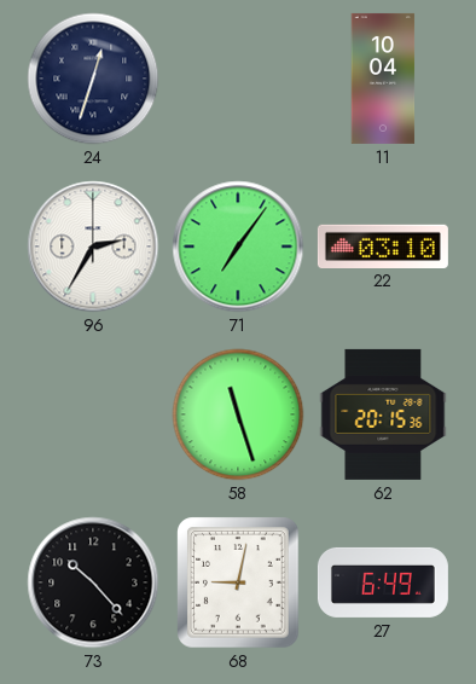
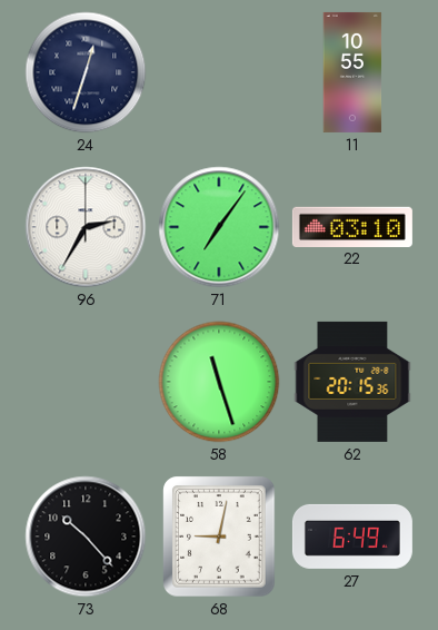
11: 10:04 -> 10:55 (352, 72)
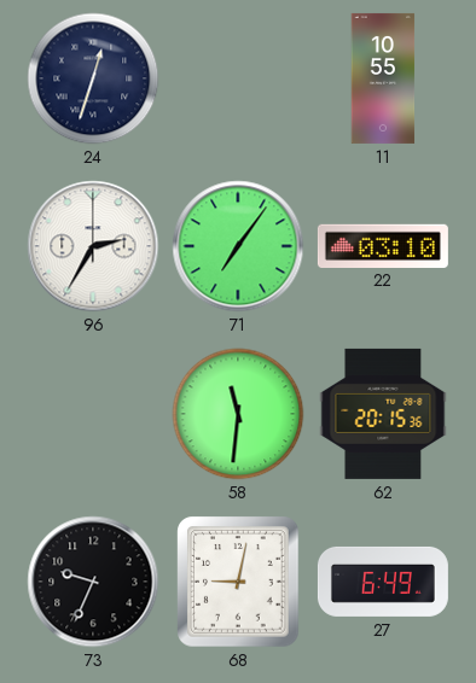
58: 11:27 -> 11:31 (238, 414)
73: 10:23 -> 9:34 (93, 582)
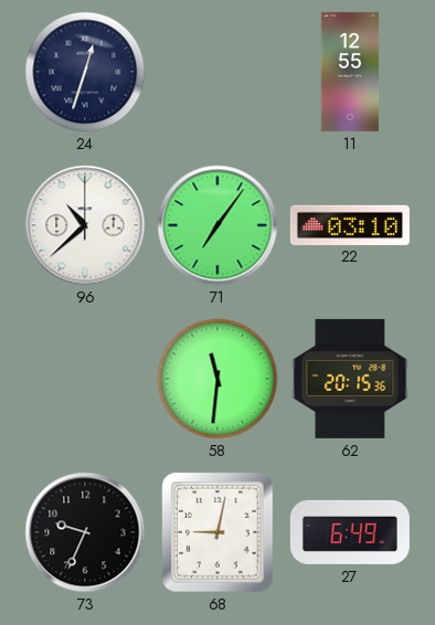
11: 10:55 -> 12:55 (350, 72)
96: 2:35 -> 10:38 (85, 225)
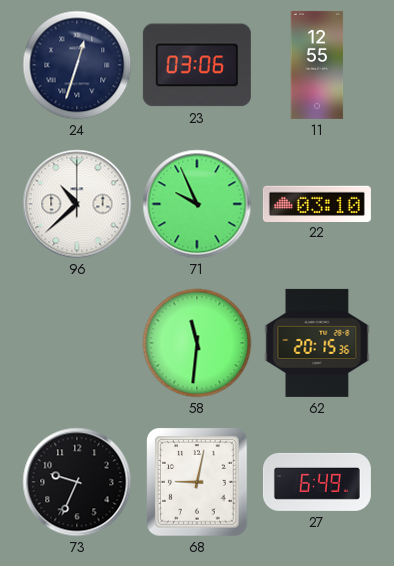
23: none -> 03:06 (197, 65)
71: 7:06 -> 9:56 (197, 204)
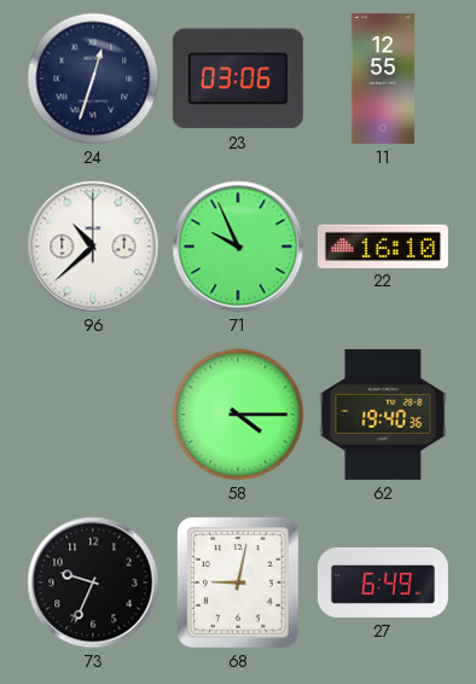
22: 03:10 -> 16:10 (383, 245)
58: 11:31 -> 4:15 (238, 415)
62: 20:15 -> 19:40 (383, 415)
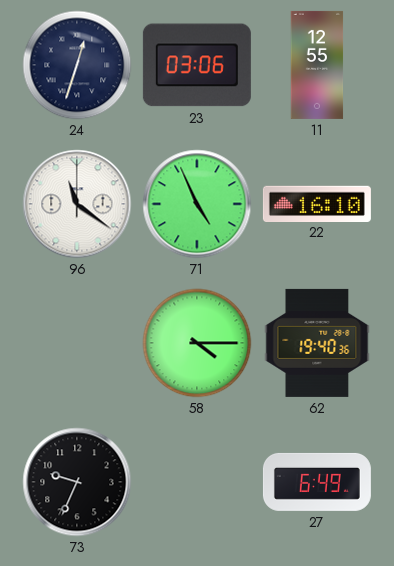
96: 10:38 -> 11:21 (77, 204)
71: 9:56 -> 4:56 (197, 204)
68: 9:02 -> none (238, 582)
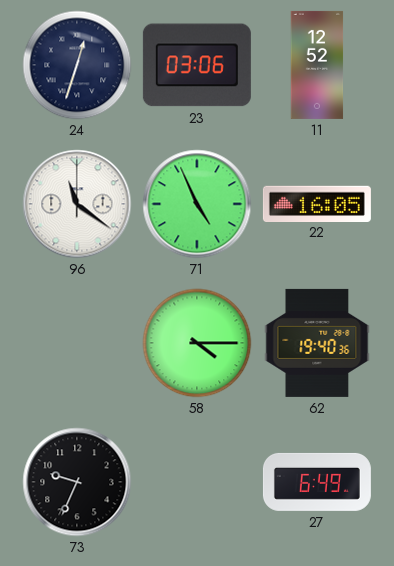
11: 12:55 -> 12:52 (317, 65)
22: 16:10 -> 16:05 (317, 203)
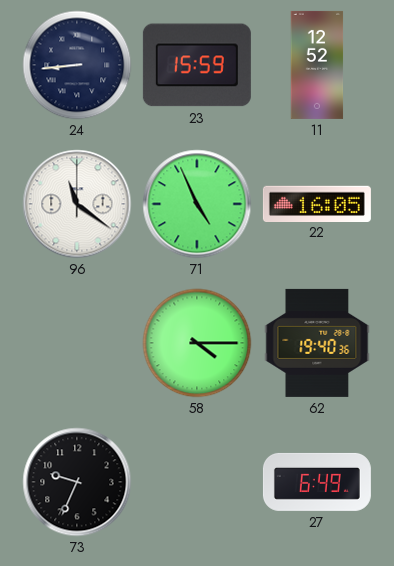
24: 12:33 -> 8:44 (77, 65)
23: 03:06 -> 15:59 (197, 65)
